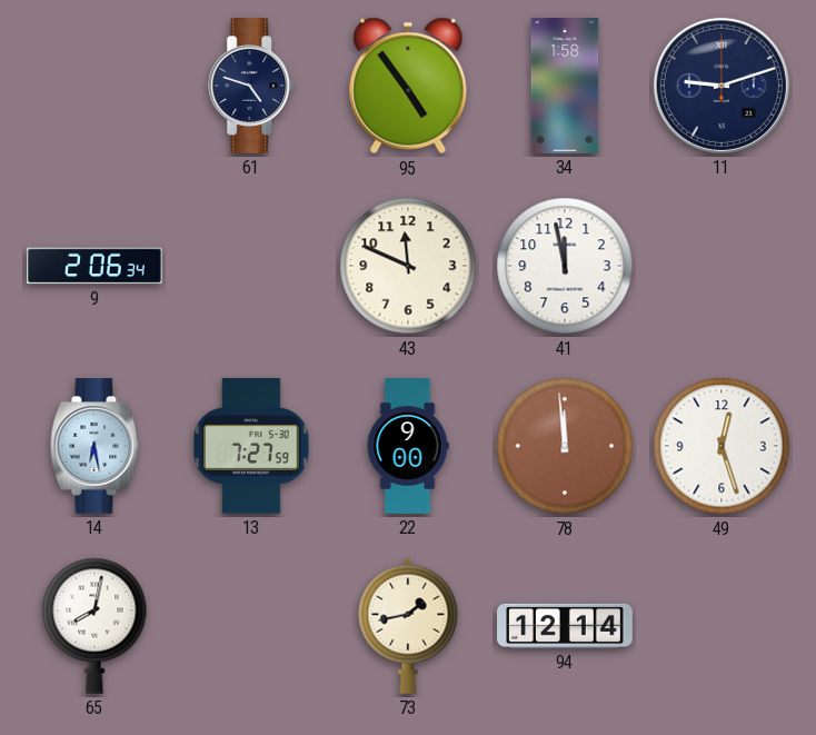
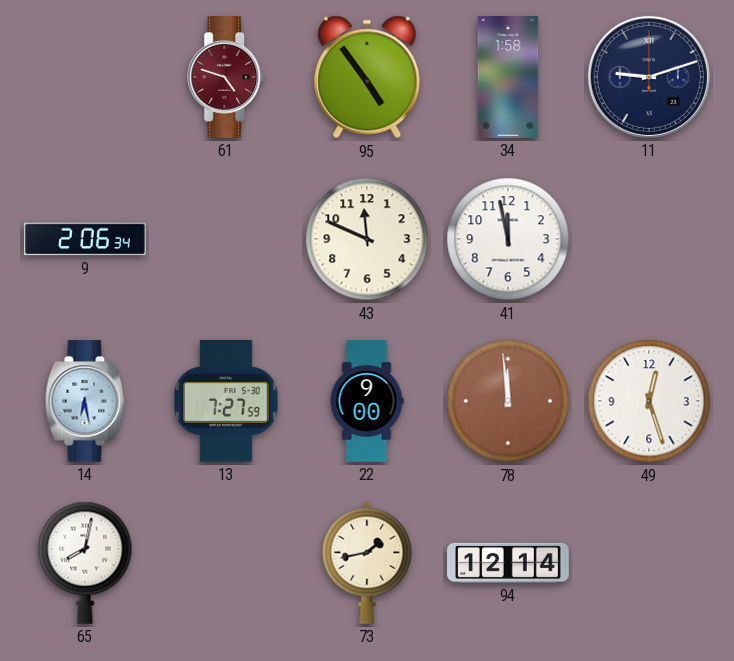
61 dial: navy -> burgundy (227, 78)
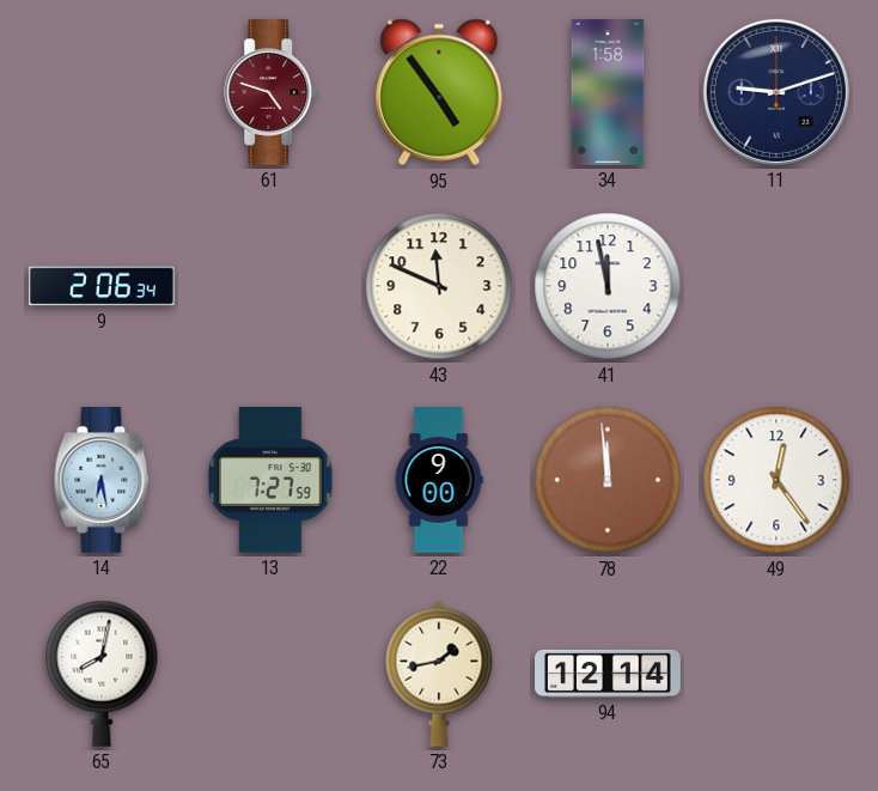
49: 12:27 -> 12:24 (776, 480)
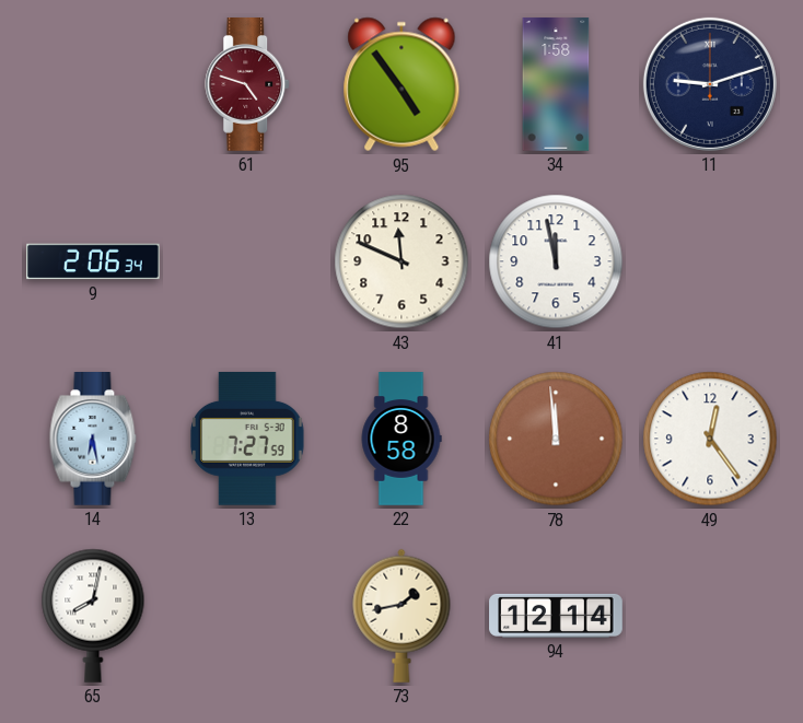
22: 9:00 -> 8:58 (401, 439)
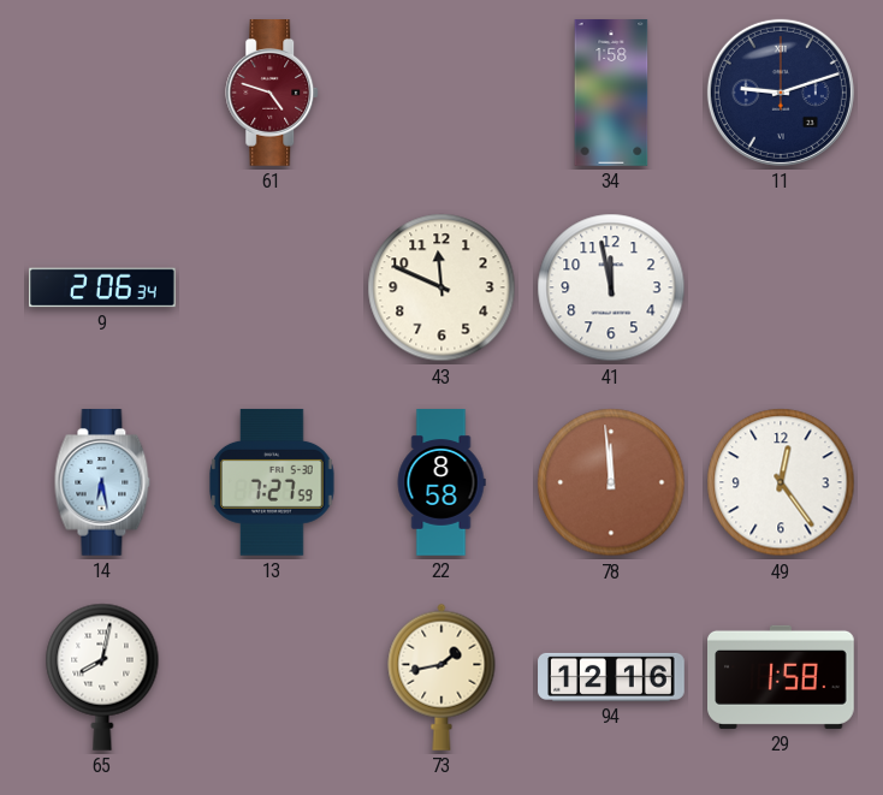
95: 4:54 -> none (401, 84)
94: 12:14 -> 12:16 (611, 677)
29: none -> 1:58 (782, 677)
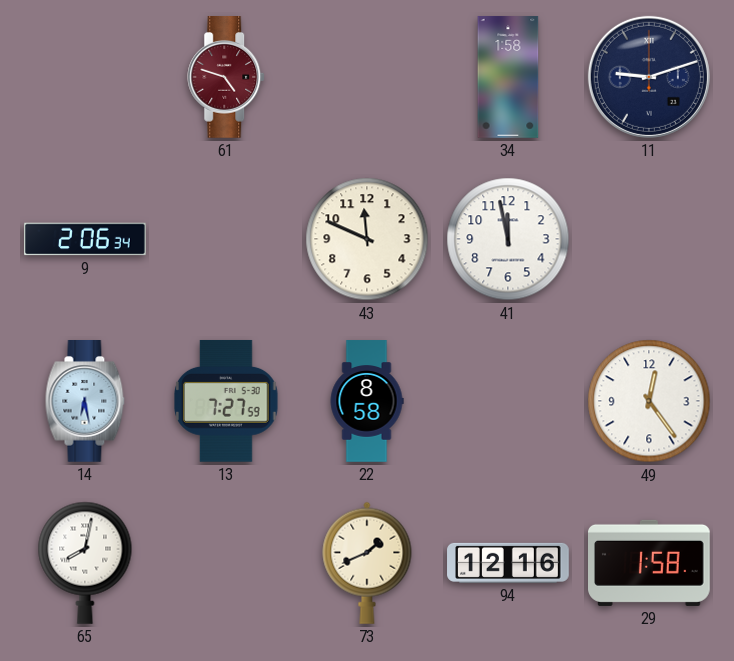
78: 11:59 -> none (611, 482)
73: 1:43 -> 1:41 (367, 563)
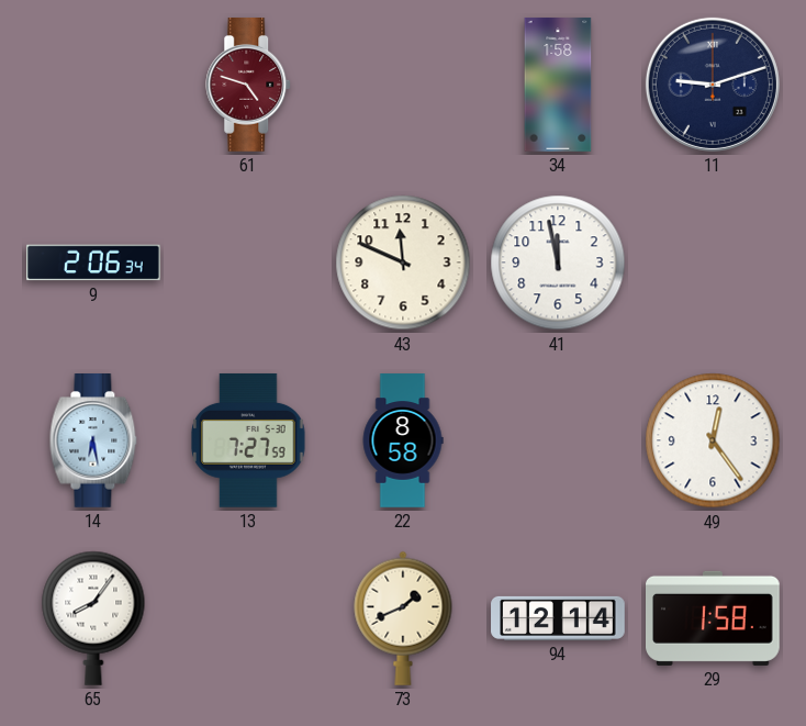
65: 8:02 -> 8:06 (93, 618)
94: 12:16 -> 12:14 (558, 618)
